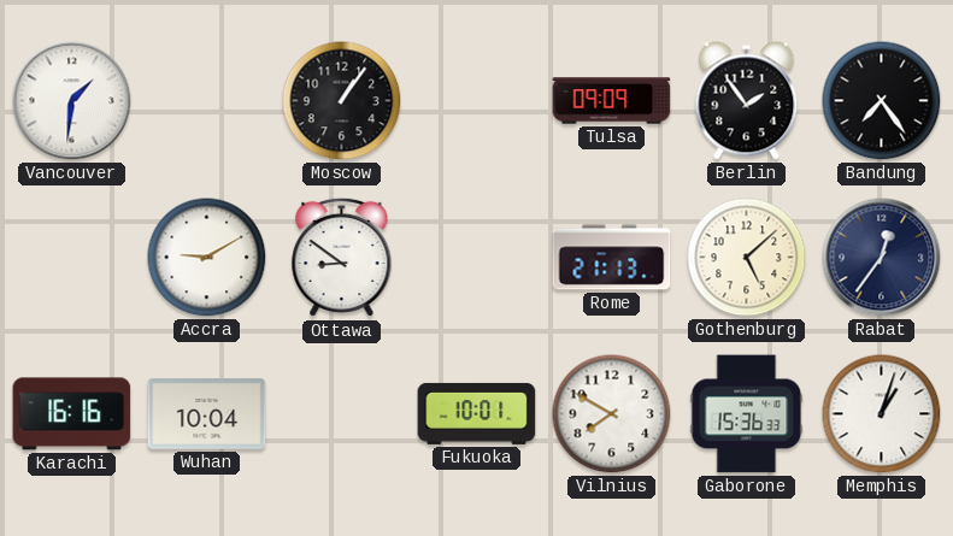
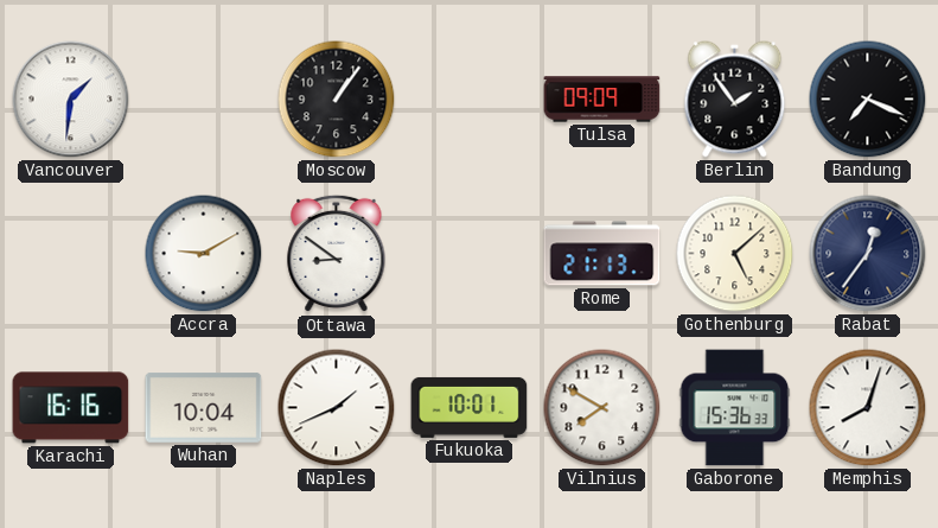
Bandung: 7:24 -> 7:19 (868, 100)
Naples: none -> 1:41 (337, 408)
Memphis: 1:03 -> 8:03 (868, 408)
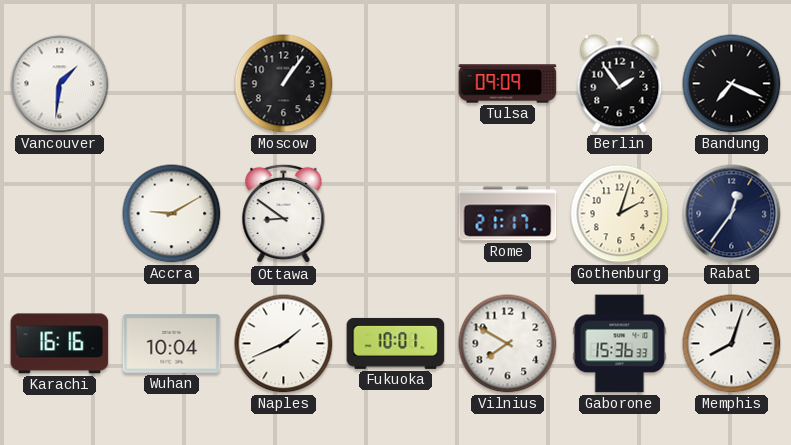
Rome: 21:13 -> 21:17 (508, 214)
Gothenburg: 5:08 -> 2:03 (620, 214)
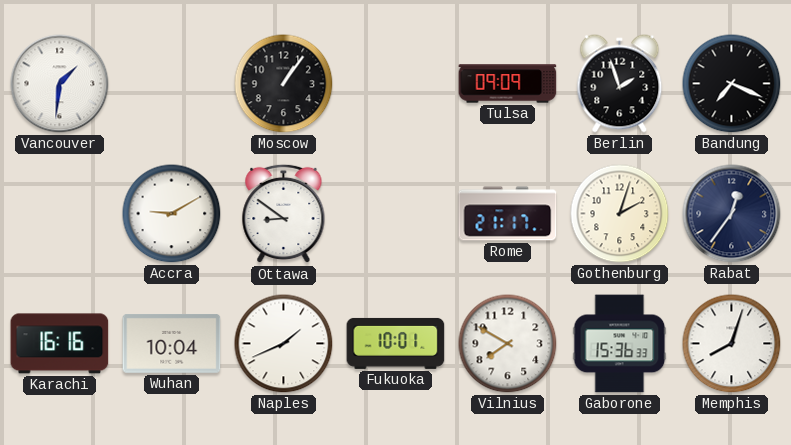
Berlin: 1:54 -> 1:57 (620, 84)
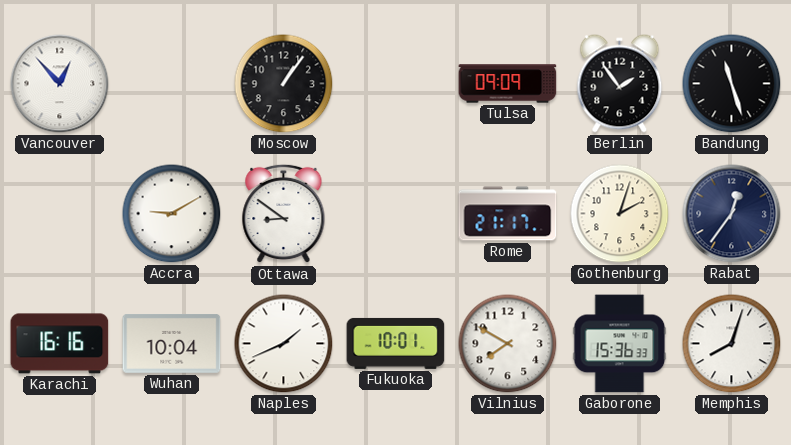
Vancouver: 1:31 -> 12:53 (60, 84)
Berlin: 1:57 -> 1:54 (620, 84)
Bandung: 7:19 -> 11:27 (732, 84)
